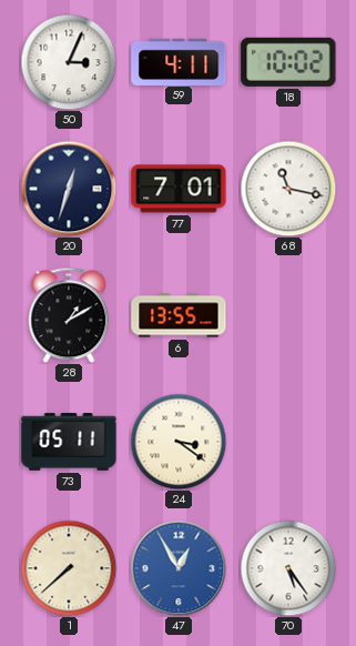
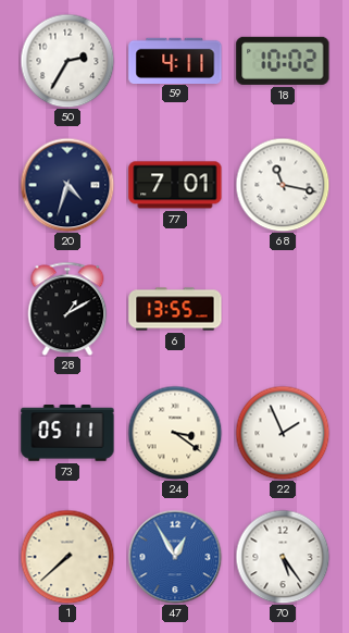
50: 3:04 -> 2:35 (67, 61)
20: 12:33 -> 4:33 (67, 185)
22: none -> 1:56 (283, 433)
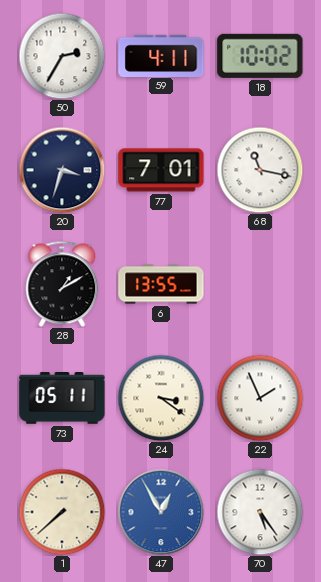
20: 4:33 -> 3:33 (62, 170)
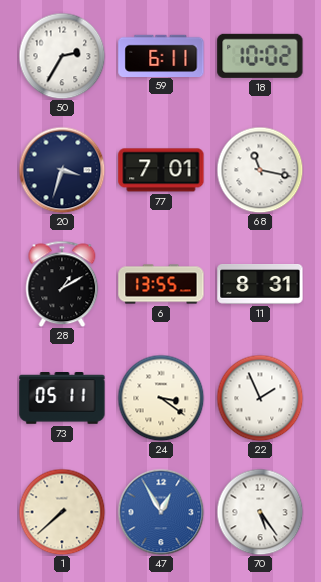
59: 4:11 -> 6:11 (161, 55)
11: none -> 8:31 (260, 285)
